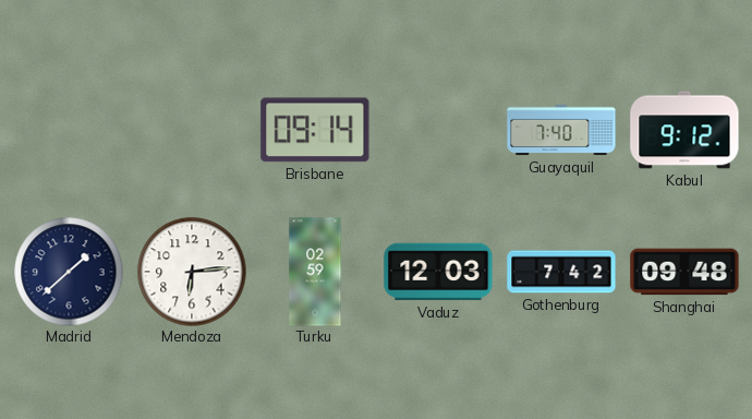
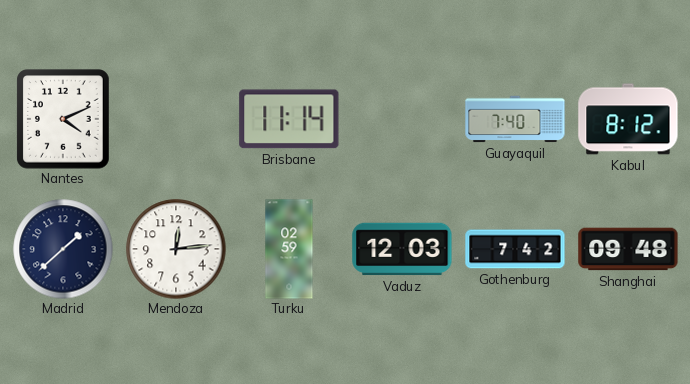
Nantes: none -> 4:11 (63, 119)
Brisbane: 09:14 -> 11:14 (289, 119)
Kabul: 9:12 -> 8:12 (628, 119)
Mendoza: 6:14 -> 12:14 (176, 249)
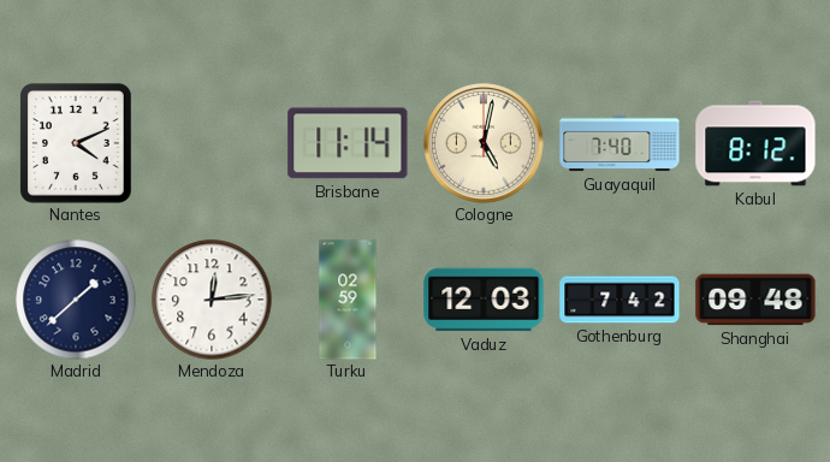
Cologne: none -> 5:02 (484, 143)
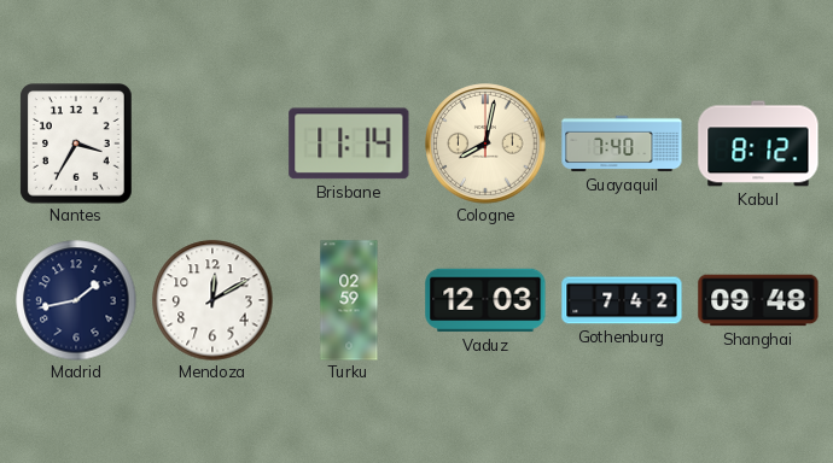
Nantes: 4:11 -> 3:35 (76, 143)
Cologne: 5:02 -> 8:02 (485, 143)
Madrid: 1:38 -> 1:43 (76, 300)
Mendoza: 12:14 -> 12:10 (212, 300)
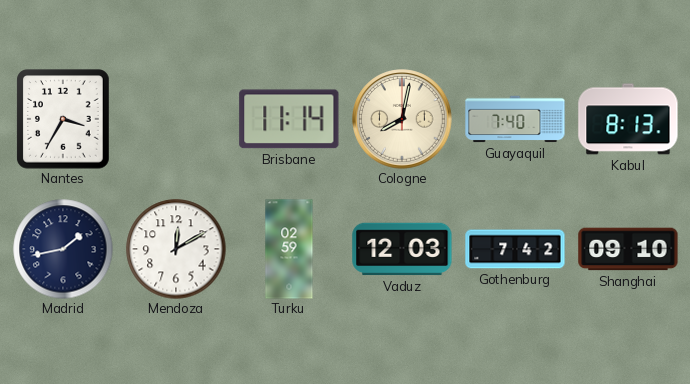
Kabul: 8:12 -> 8:13 (628, 119)
Shanghai: 09:48 -> 09:10 (628, 249)
